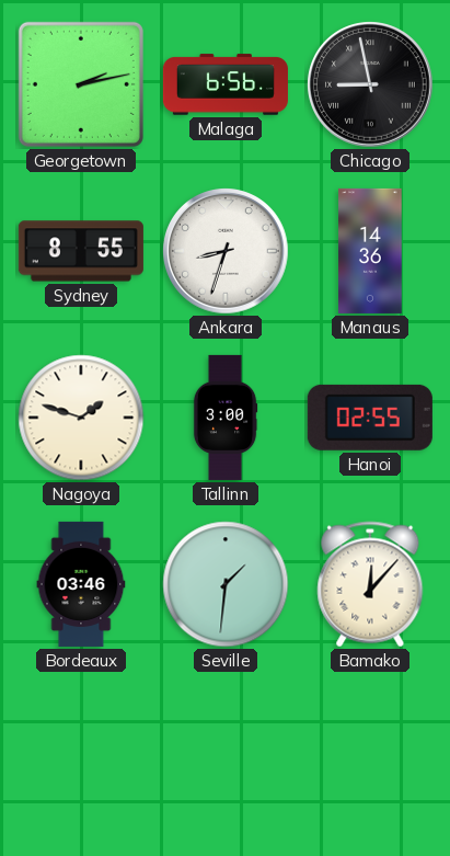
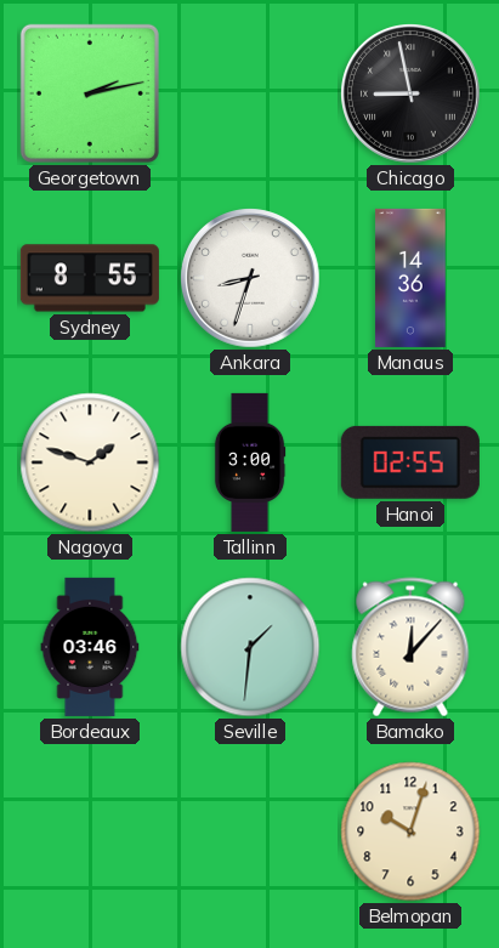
Malaga: 6:56 -> none (226, 84)
Belmopan: none -> 10:03 (410, 831)
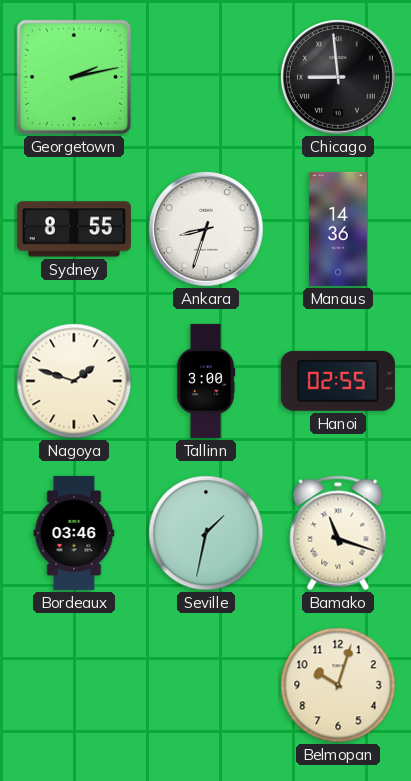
Chicago: 8:58 -> 8:59 (339, 78)
Seville: 1:31 -> 1:32 (206, 533)
Bamako: 12:07 -> 11:18 (338, 533)
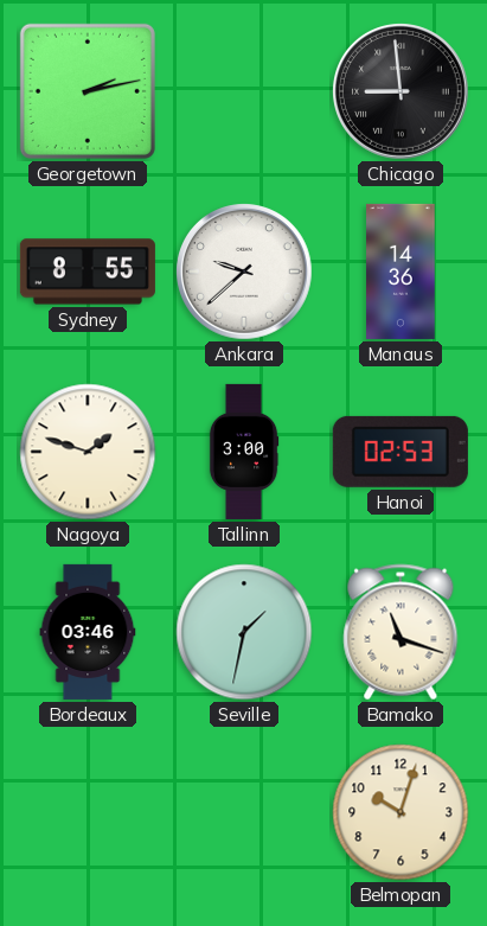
Ankara: 8:33 -> 9:38 (245, 273)
Hanoi: 02:55 -> 02:53 (401, 452)
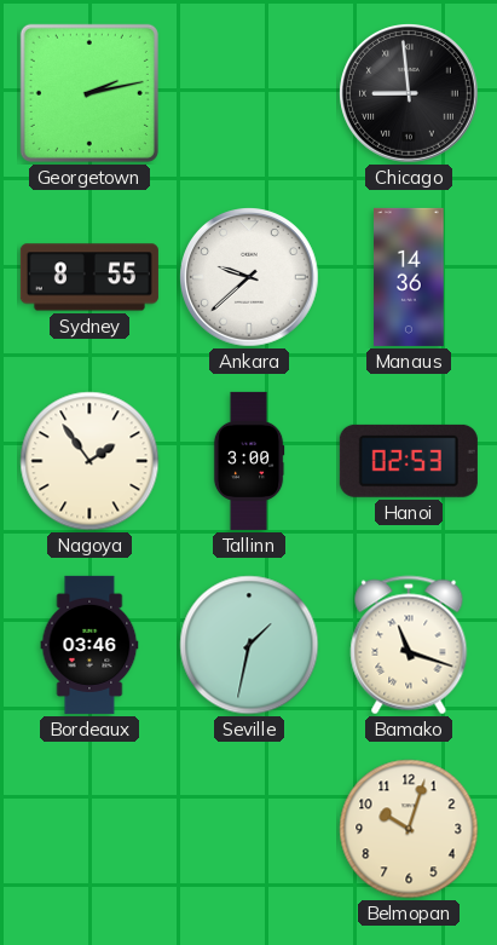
Nagoya: 1:48 -> 1:54 (89, 461)
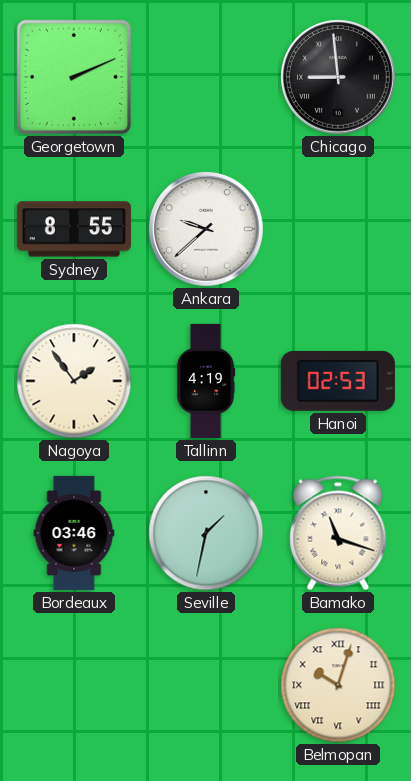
Georgetown: 2:13 -> 2:11 (74, 77)
Manaus: 14:36 -> none (409, 277)
Tallinn: 3:00 -> 4:19 (206, 381)
Belmopan numerals: Arabic -> Roman (338, 685)
